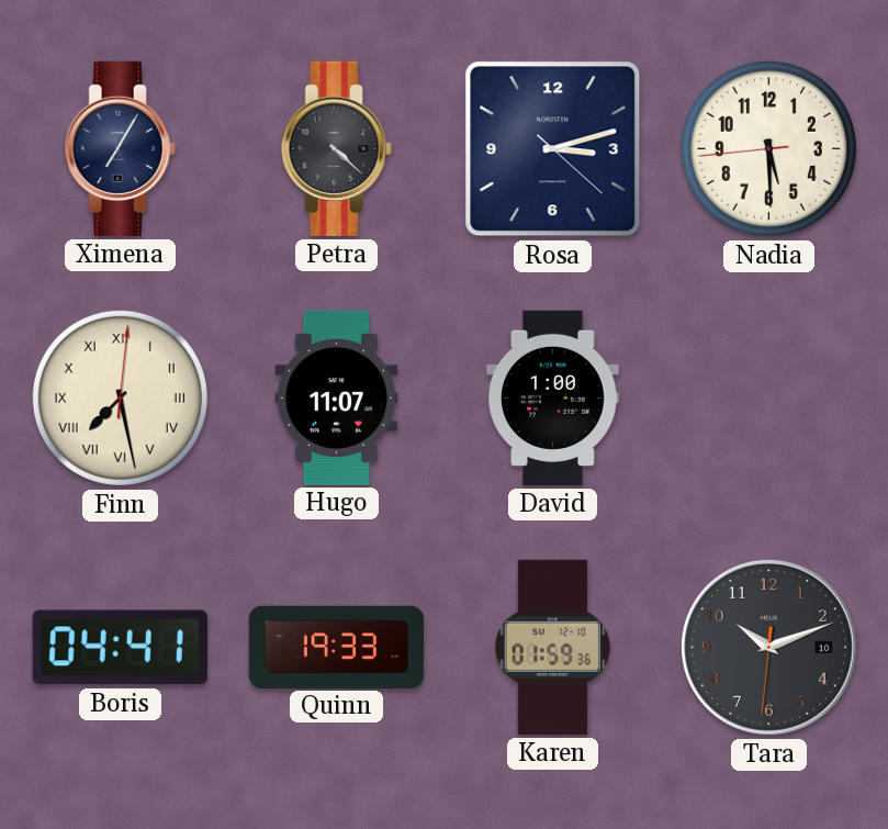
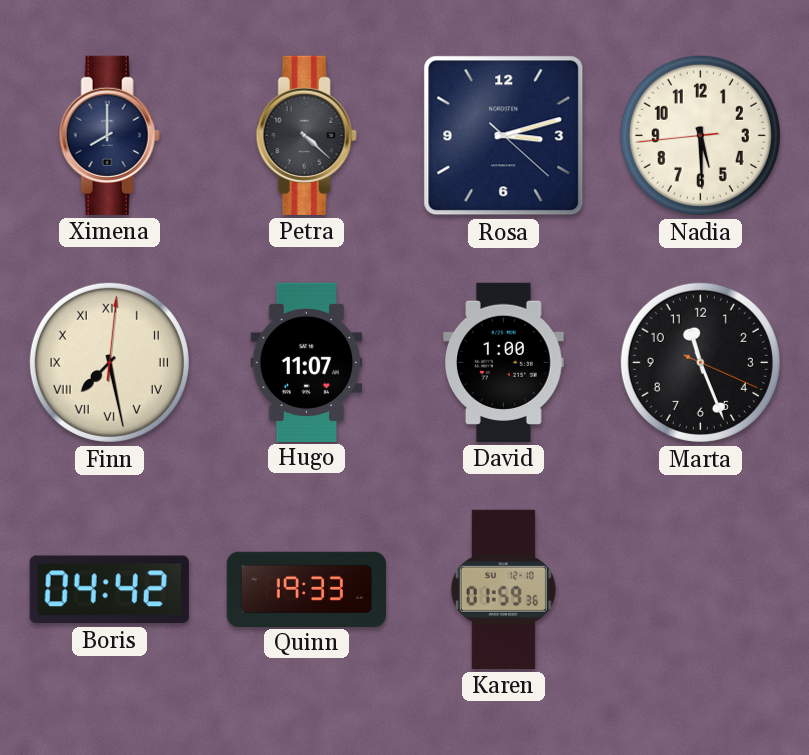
Ximena: 7:05 -> 8:00 (109, 135)
Marta: none -> 11:26 (700, 362)
Boris: 04:41 -> 04:42 (109, 590)
Tara: 10:11 -> none (768, 647)
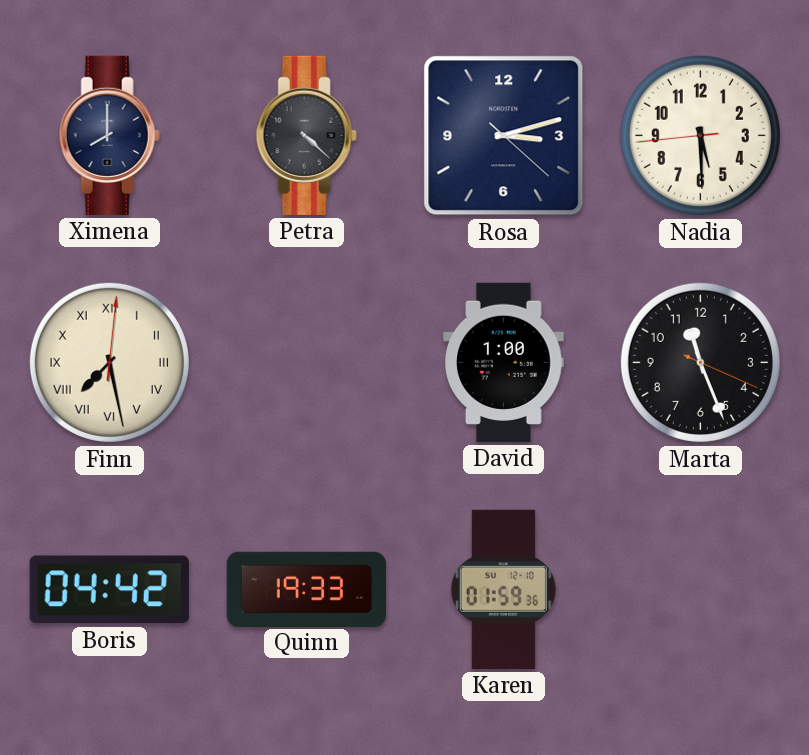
Hugo: 11:07 -> none (307, 362)
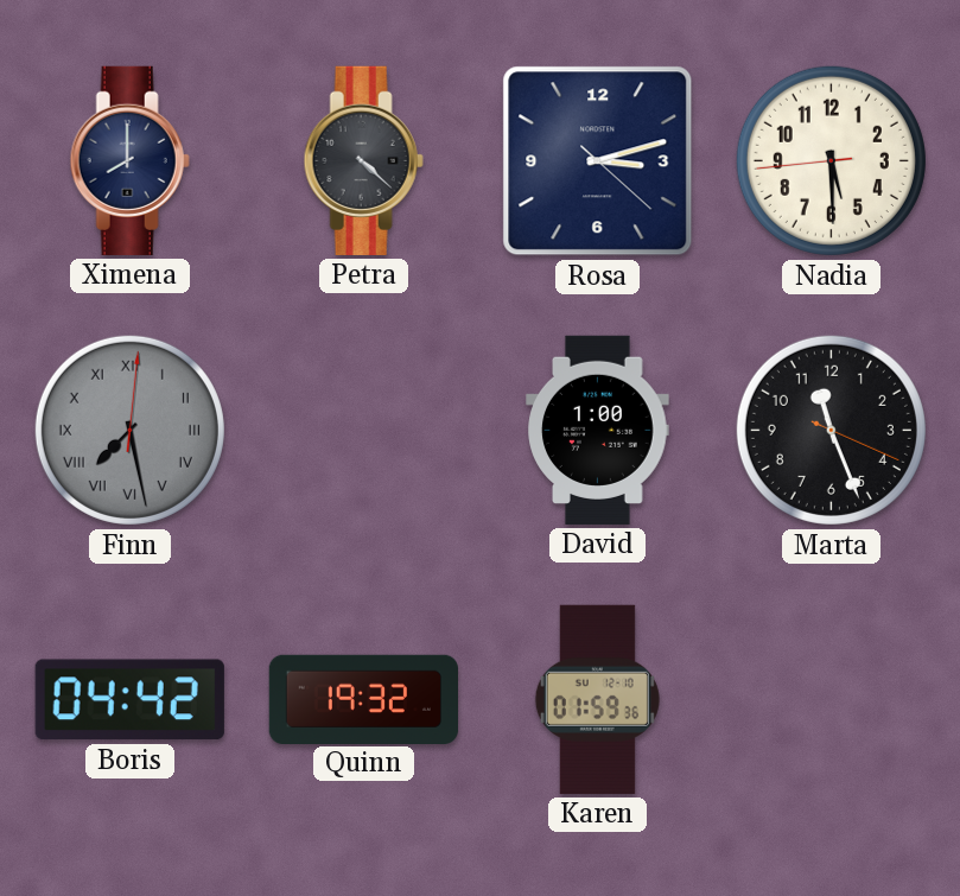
Finn dial: cream -> grey (129, 430)
Quinn: 19:33 -> 19:32 (363, 699)
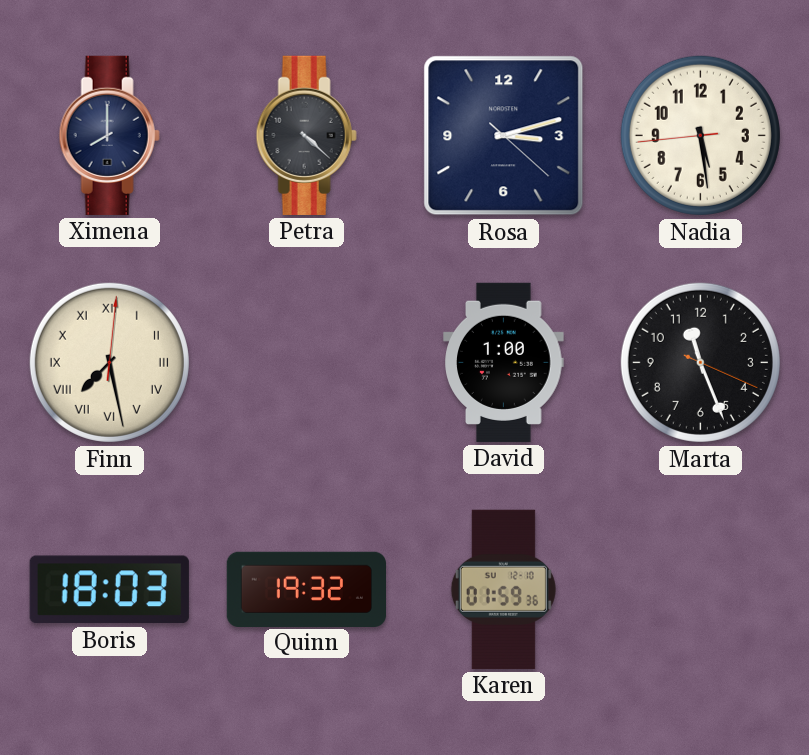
Nadia: 5:29 -> 5:28 (700, 135)
Finn dial: grey -> cream (109, 362)
Boris: 04:42 -> 18:03 (109, 590)
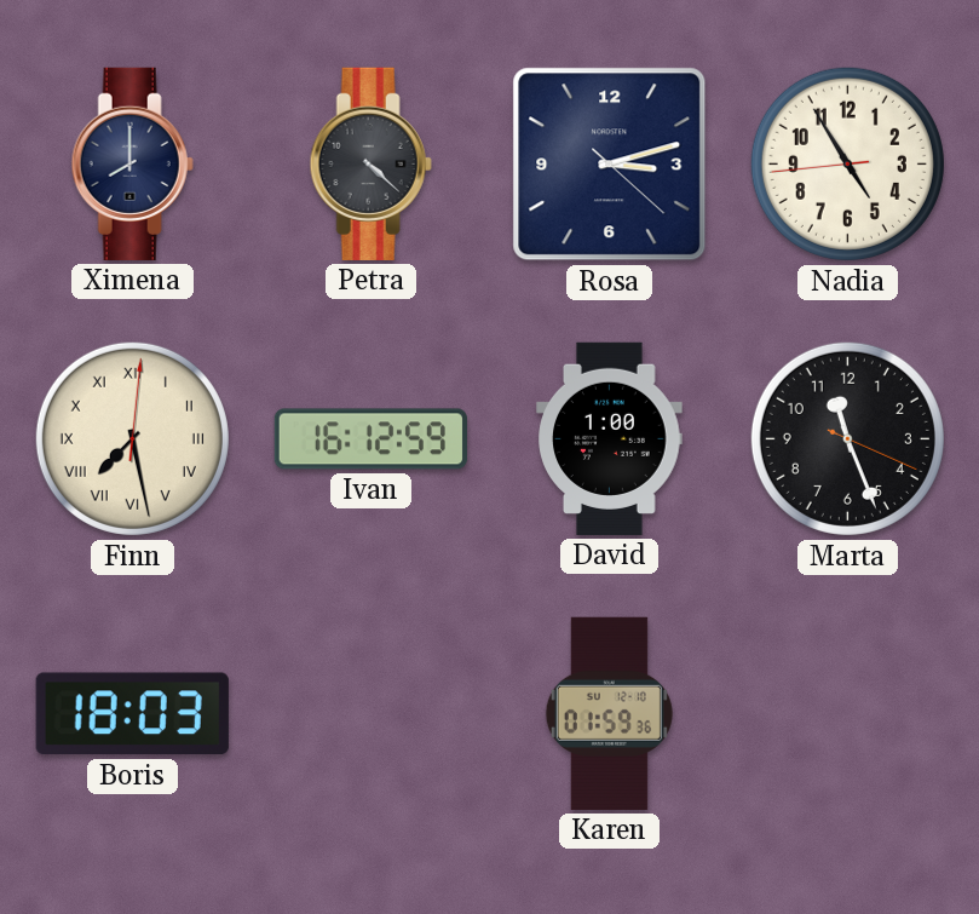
Nadia: 5:28 -> 4:54 (847, 163)
Ivan: none -> 16:12 (370, 439)
Quinn: 19:32 -> none (306, 589)
